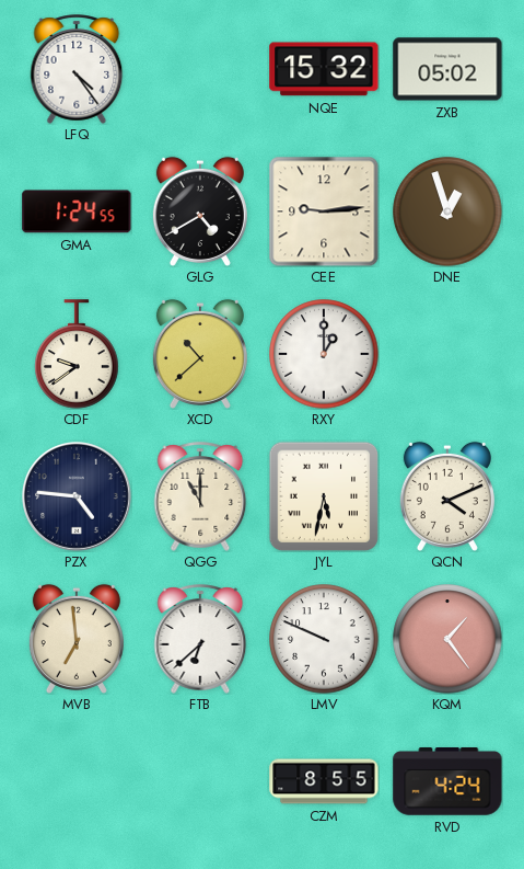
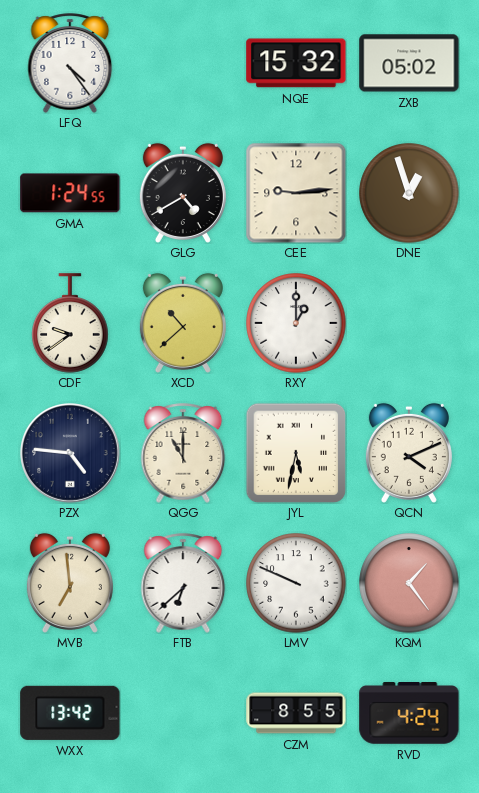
WXX: none -> 13:42 (70, 713)
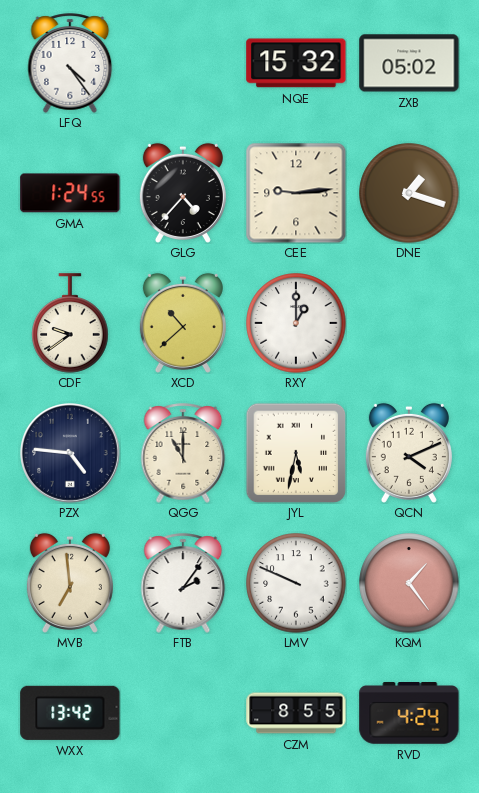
GLG: 4:40 -> 4:37 (183, 193)
DNE: 12:57 -> 1:18 (409, 193)
FTB: 6:38 -> 2:06 (183, 583)
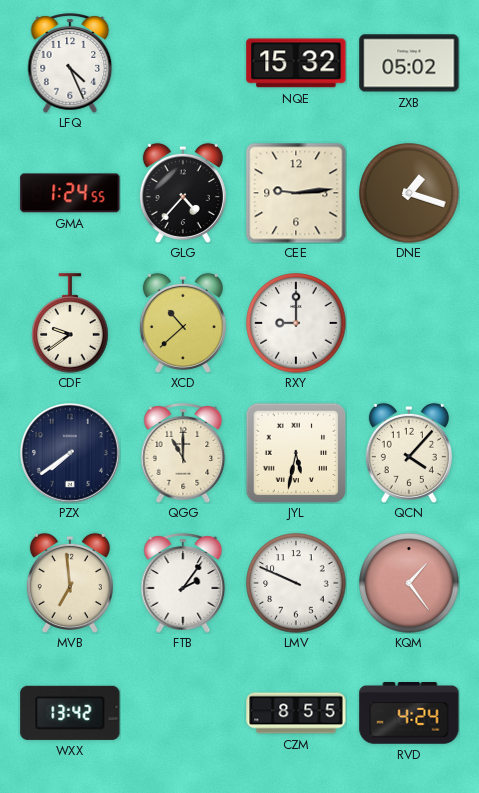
LFQ: 4:24 -> 4:26 (70, 63)
RXY: 1:00 -> 9:00 (296, 323)
PZX: 4:46 -> 7:39 (71, 454)
QCN: 4:11 -> 4:07 (409, 453)
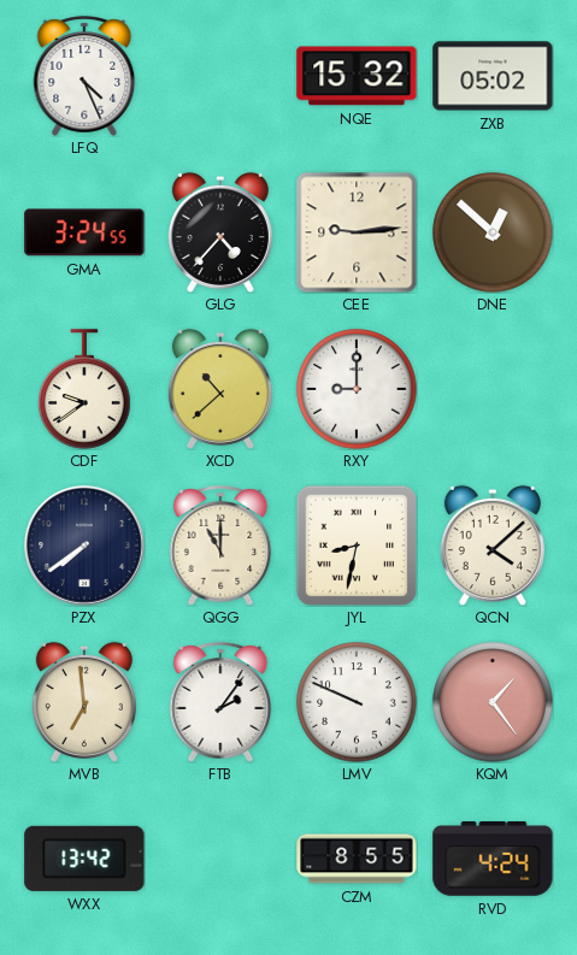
GMA: 1:24 -> 3:24 (84, 232)
DNE: 1:18 -> 12:52 (493, 232)
JYL: 5:32 -> 8:32 (357, 546)
QCN: 4:07 -> 4:08 (493, 546)
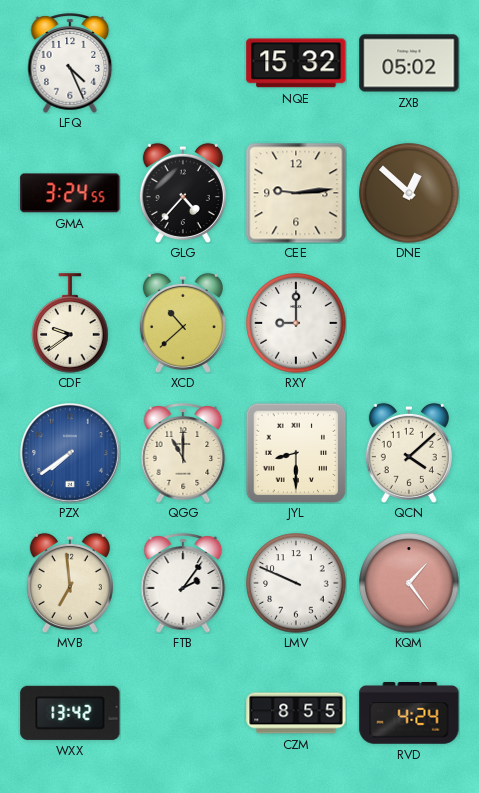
PZX dial: navy -> blue (71, 454)
JYL: 8:32 -> 8:30 (296, 453)
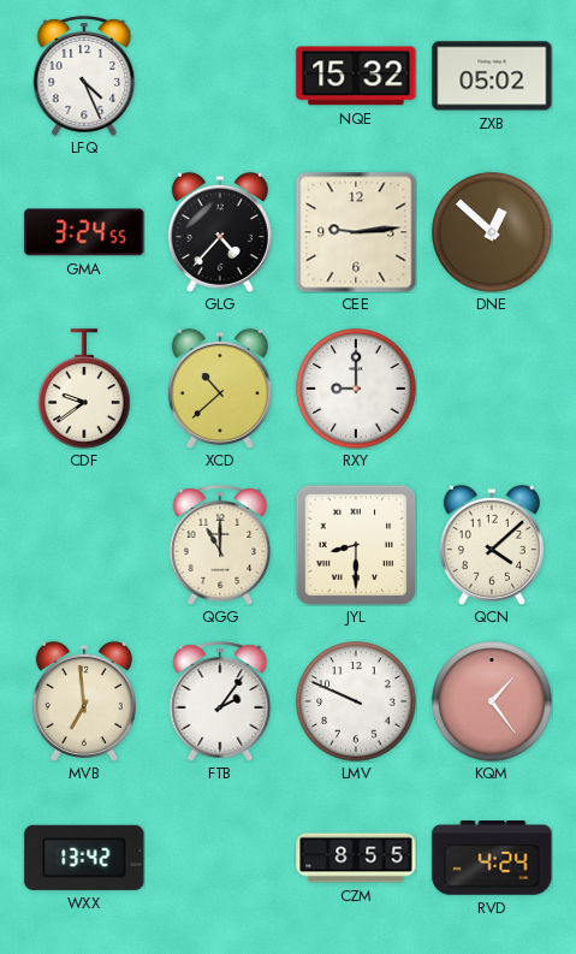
PZX: 7:39 -> none (71, 454)
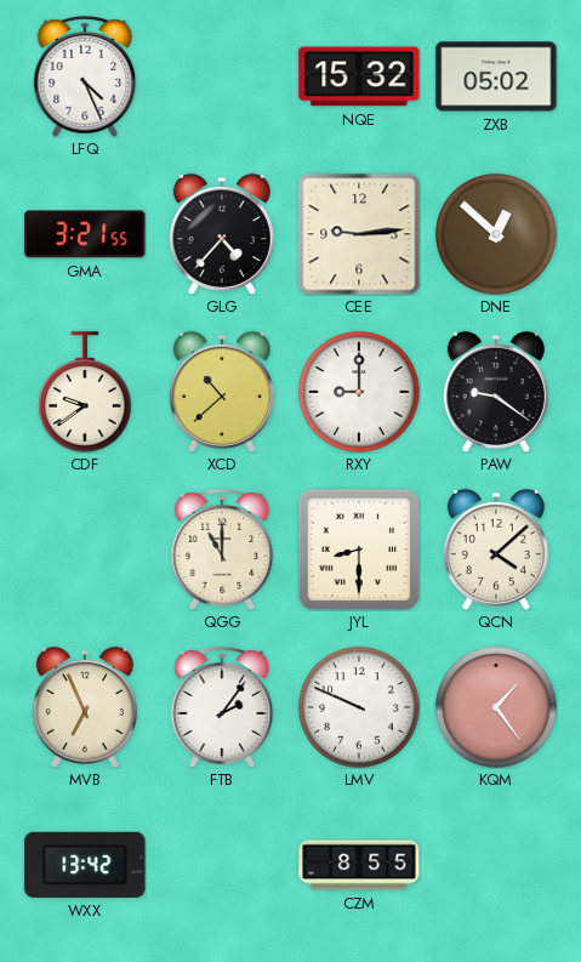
GMA: 3:24 -> 3:21 (85, 234)
PAW: none -> 9:21 (496, 392)
MVB: 6:59 -> 6:56 (85, 707)
RVD: 4:24 -> none (492, 859)
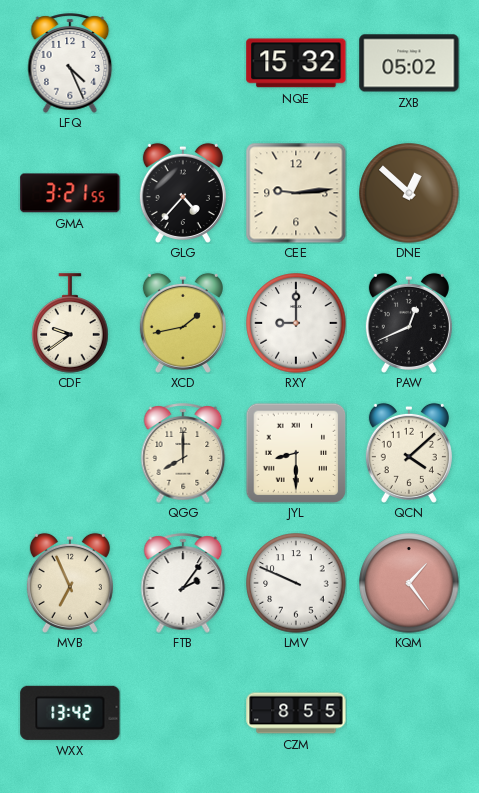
XCD: 10:38 -> 1:43 (183, 323)
PAW: 9:21 -> 12:41 (409, 323)
QGG: 11:00 -> 8:00 (183, 453)
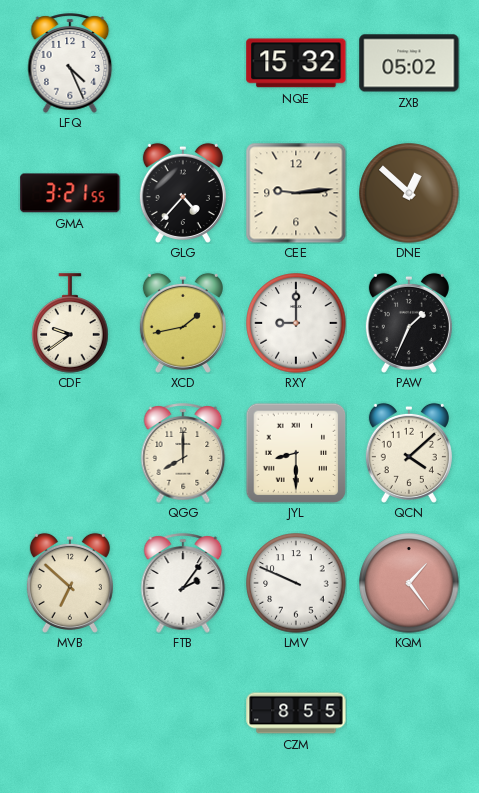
PAW: 12:41 -> 1:34 (409, 323)
MVB: 6:56 -> 6:52 (70, 583)
WXX: 13:42 -> none (70, 713)
